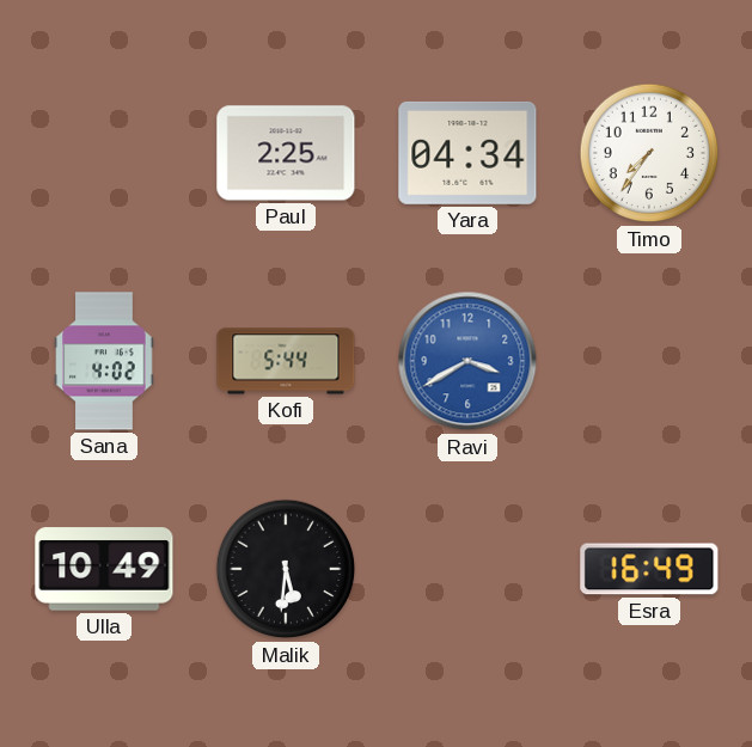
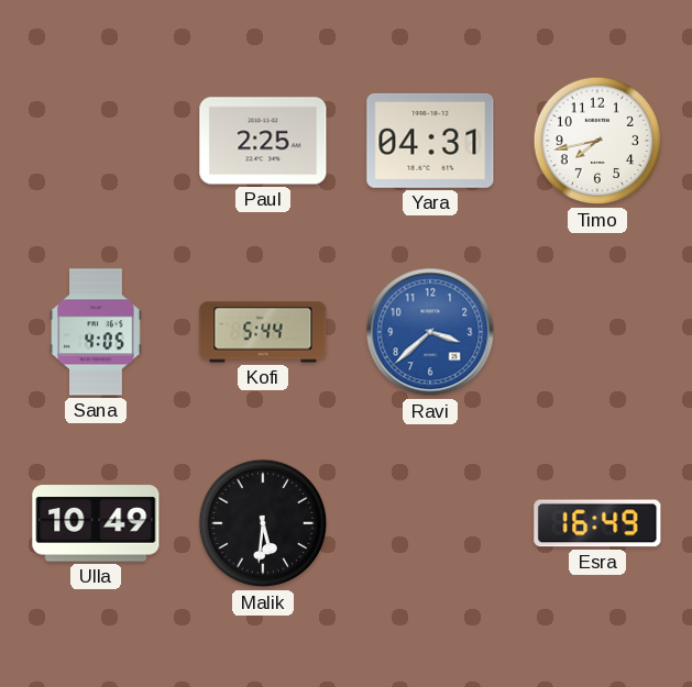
Yara: 04:34 -> 04:31 (430, 141)
Timo: 7:36 -> 7:43 (597, 141)
Sana: 4:02 -> 4:05 (96, 332)
Ravi: 3:40 -> 3:38 (430, 332)
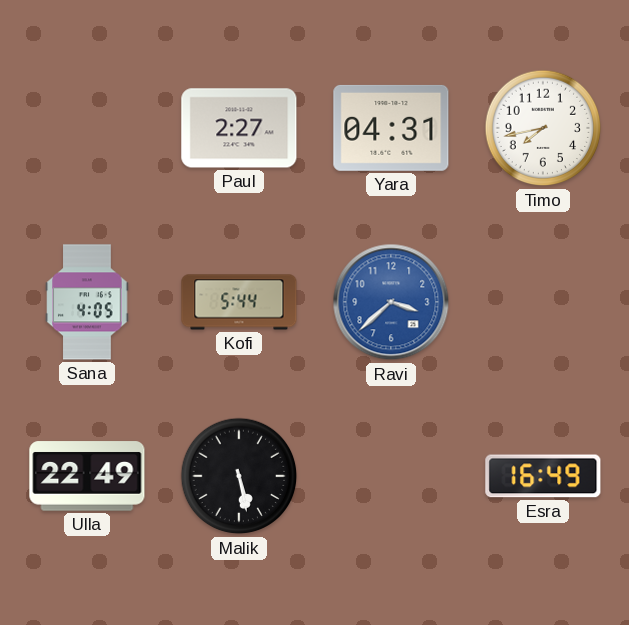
Paul: 2:25 -> 2:27 (239, 128)
Ulla: 10:49 -> 22:49 (87, 476)
Malik: 5:31 -> 5:28 (239, 476)
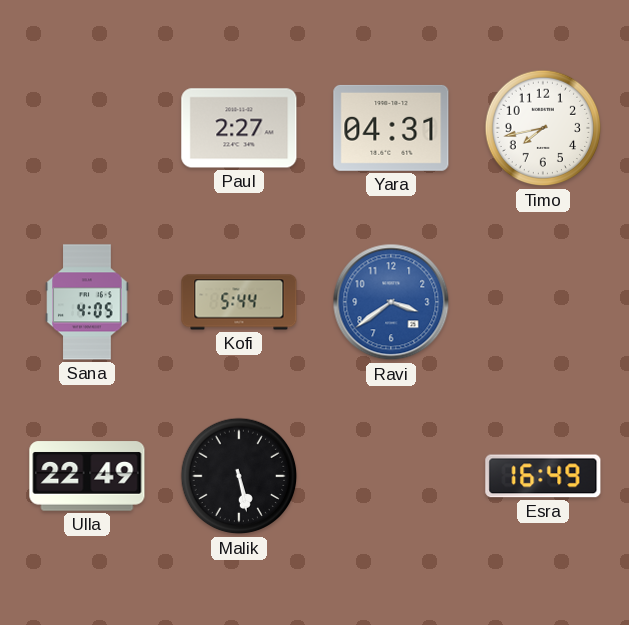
Ravi: 3:38 -> 3:39 (391, 302)
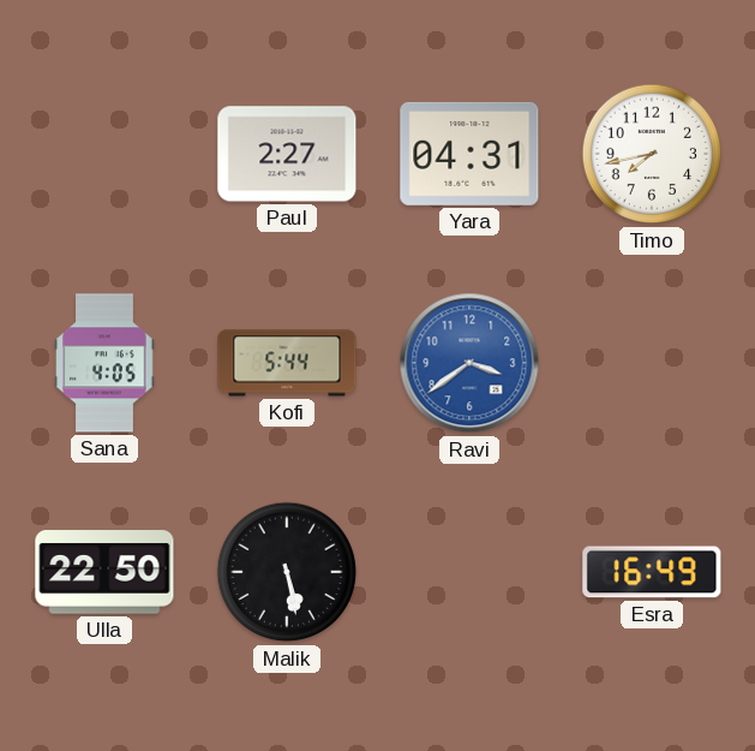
Ulla: 22:49 -> 22:50 (104, 572)
